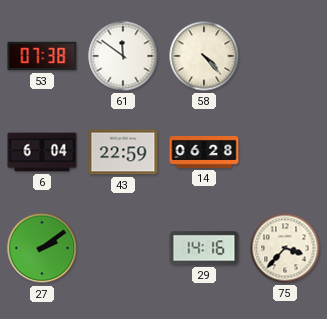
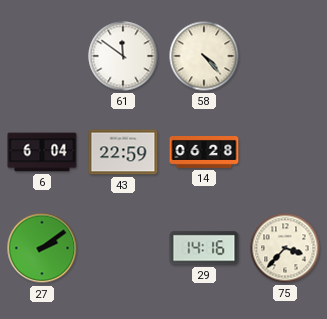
53: 07:38 -> none (42, 56)
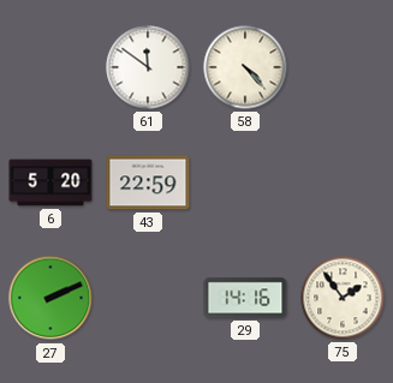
6: 6:04 -> 5:20 (50, 182)
14: 06:28 -> none (204, 153)
27: 2:09 -> 2:11 (50, 298)
75: 3:37 -> 1:54 (343, 298)
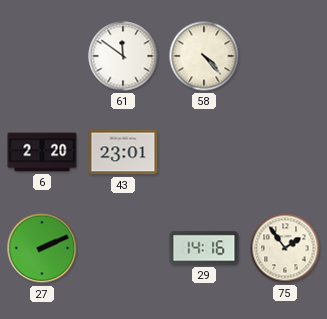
6: 5:20 -> 2:20 (42, 152)
43: 22:59 -> 23:01 (123, 152)
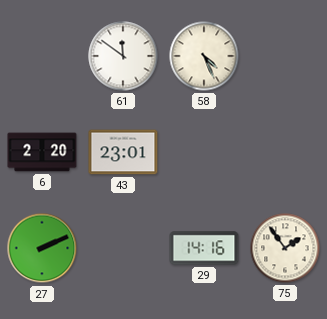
58: 4:23 -> 4:26 (204, 56)
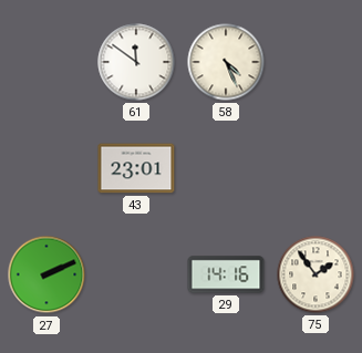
6: 2:20 -> none (42, 152)
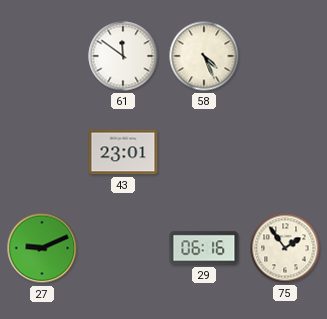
27: 2:11 -> 9:11 (42, 248)
29: 14:16 -> 06:16 (204, 248)
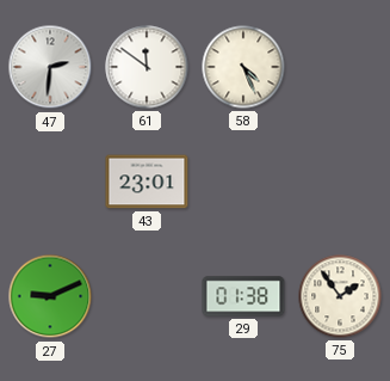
47: none -> 2:31 (50, 67)
29: 06:16 -> 01:38 (243, 296)
